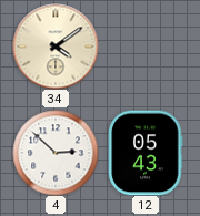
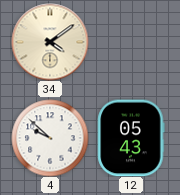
4: 2:52 -> 9:52 (50, 138)
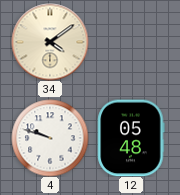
4: 9:52 -> 9:48 (50, 138)
12: 05:43 -> 05:48 (131, 138)
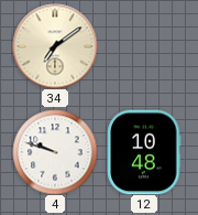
34: 4:09 -> 7:09 (55, 46)
12: 05:48 -> 10:48 (144, 152)
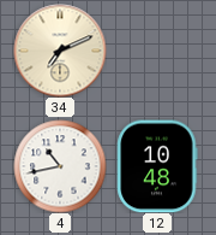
34: 7:09 -> 7:11 (60, 51)
4: 9:48 -> 10:43 (60, 166)
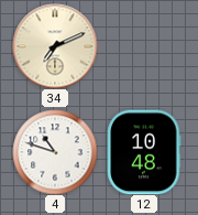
4: 10:43 -> 10:48 (55, 152)
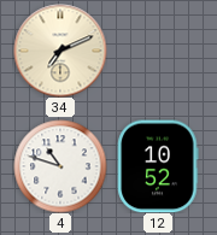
12: 10:48 -> 10:52 (158, 166)
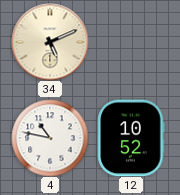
34: 7:11 -> 5:11 (50, 42)
4: 10:48 -> 10:47 (50, 138)
